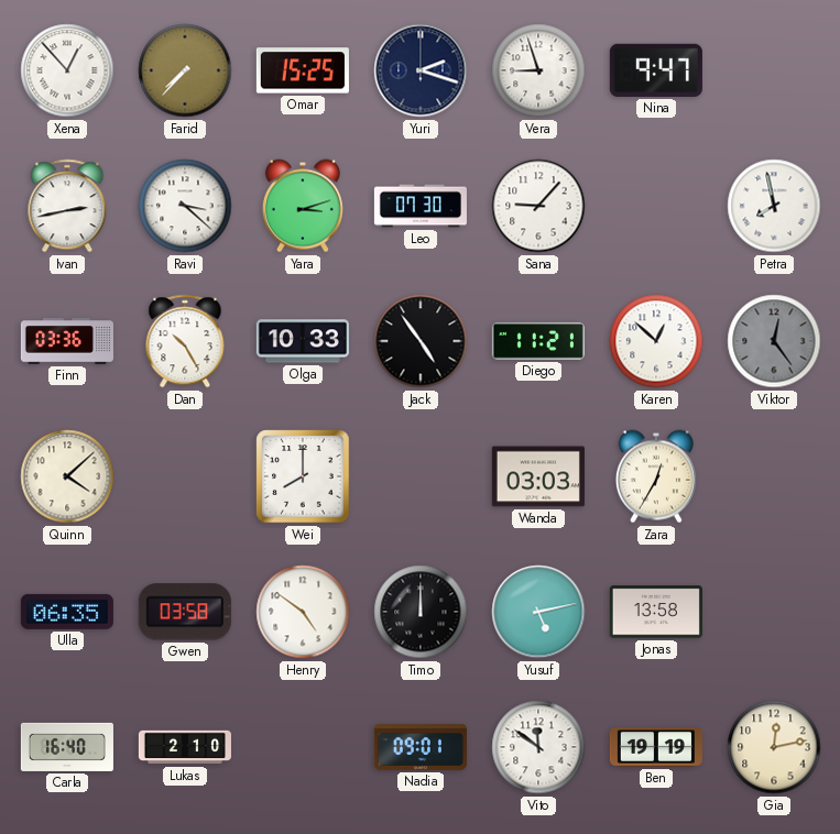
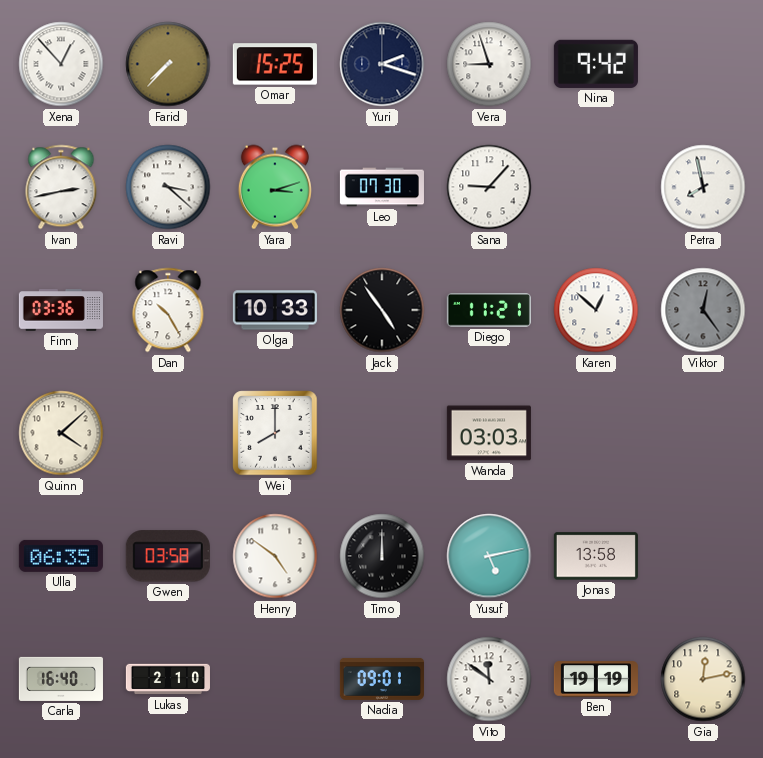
Nina: 9:47 -> 9:42 (596, 64)
Zara: 12:35 -> none (656, 476)
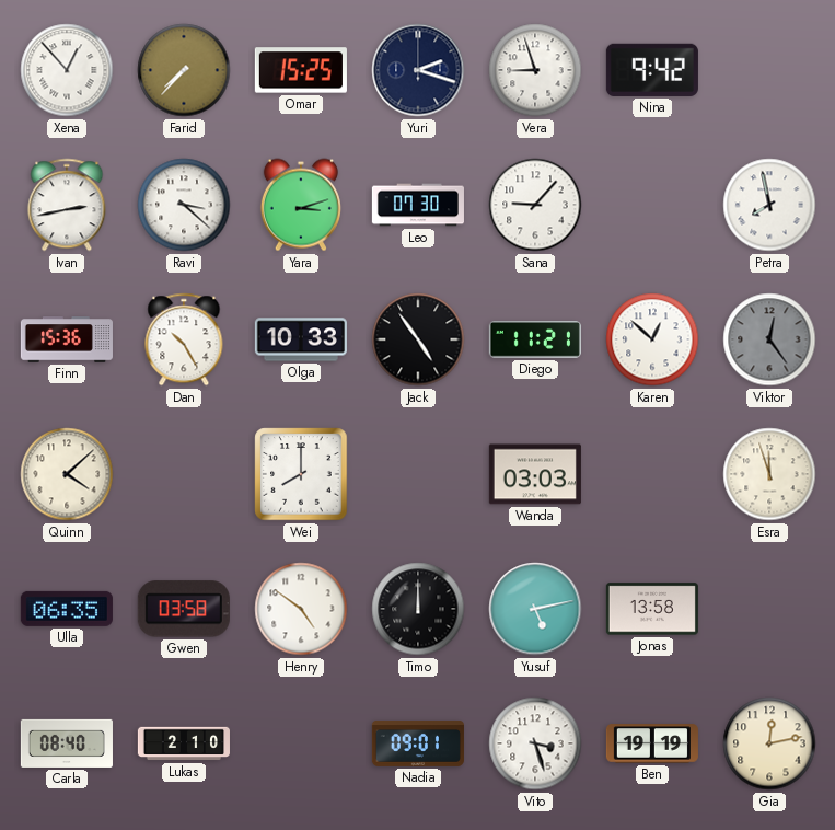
Finn: 03:36 -> 15:36 (67, 339)
Esra: none -> 11:57 (769, 474)
Carla: 16:40 -> 08:40 (67, 743)
Vito: 11:51 -> 3:27 (535, 743)
